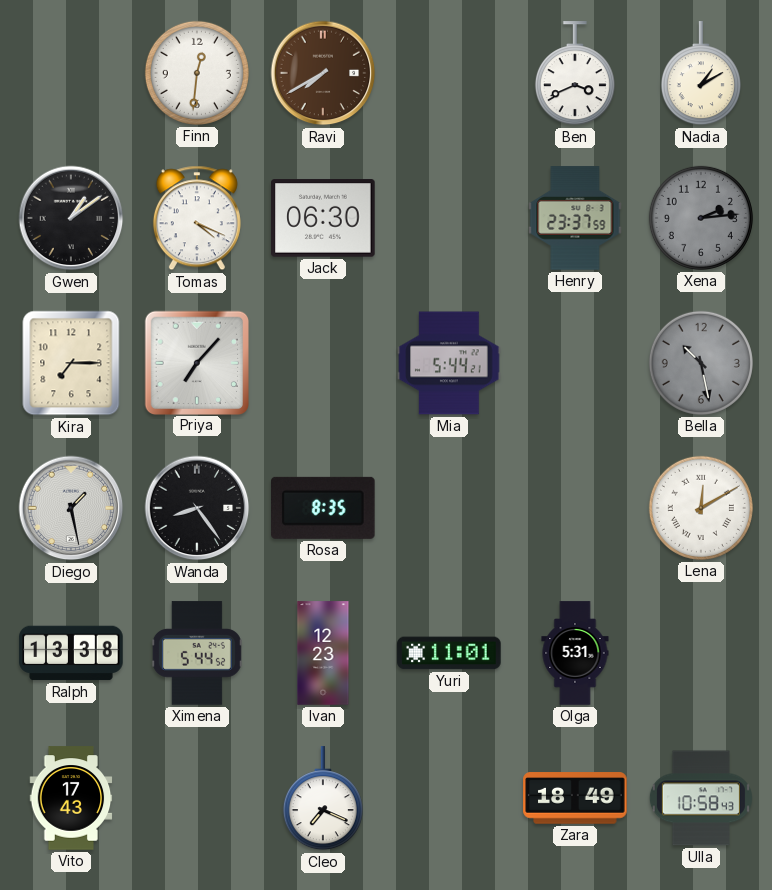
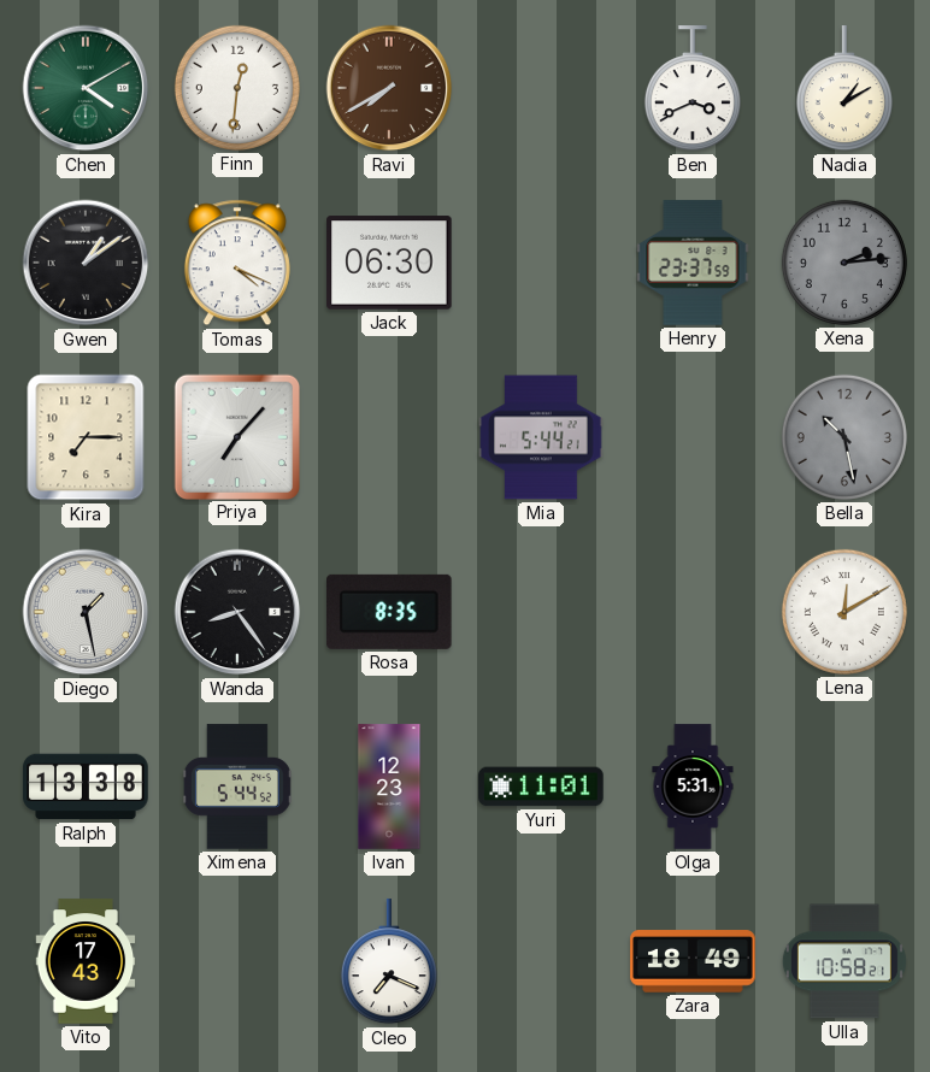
Chen: none -> 4:10 (86, 88)
Ulla: 10:58:43 -> 10:58:21 (844, 961)
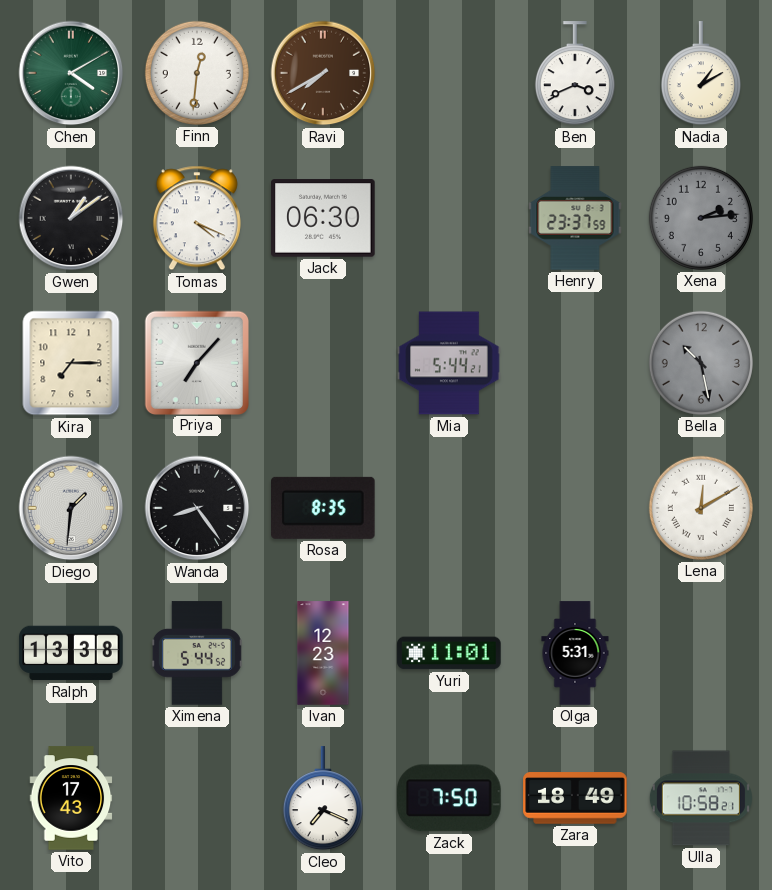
Diego: 1:28 -> 1:31 (71, 508)
Zack: none -> 7:50 (449, 798)
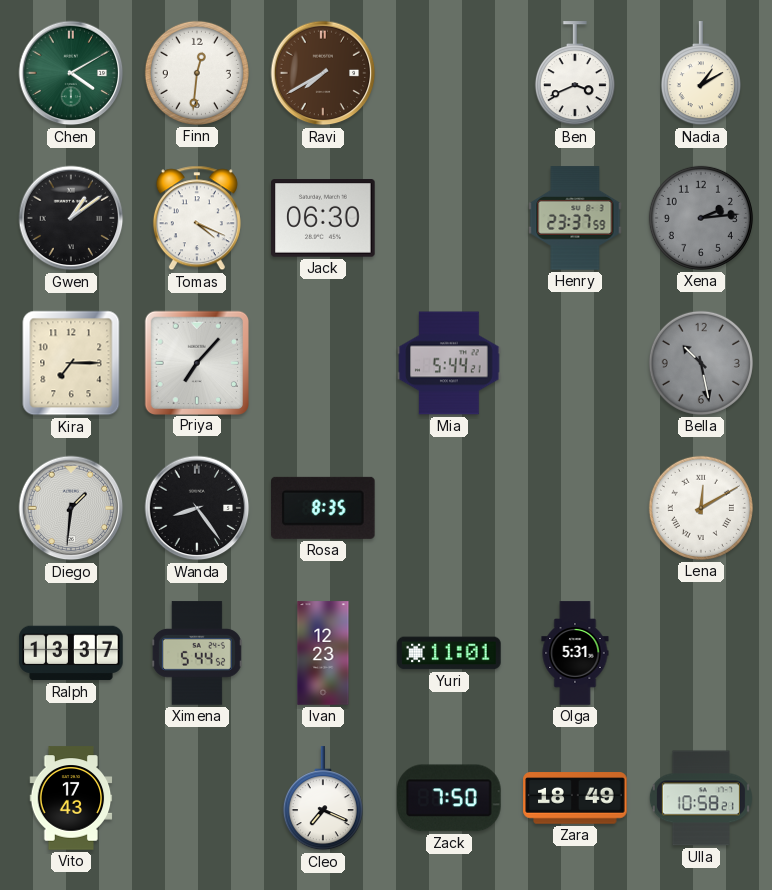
Ralph: 13:38 -> 13:37 (71, 653)
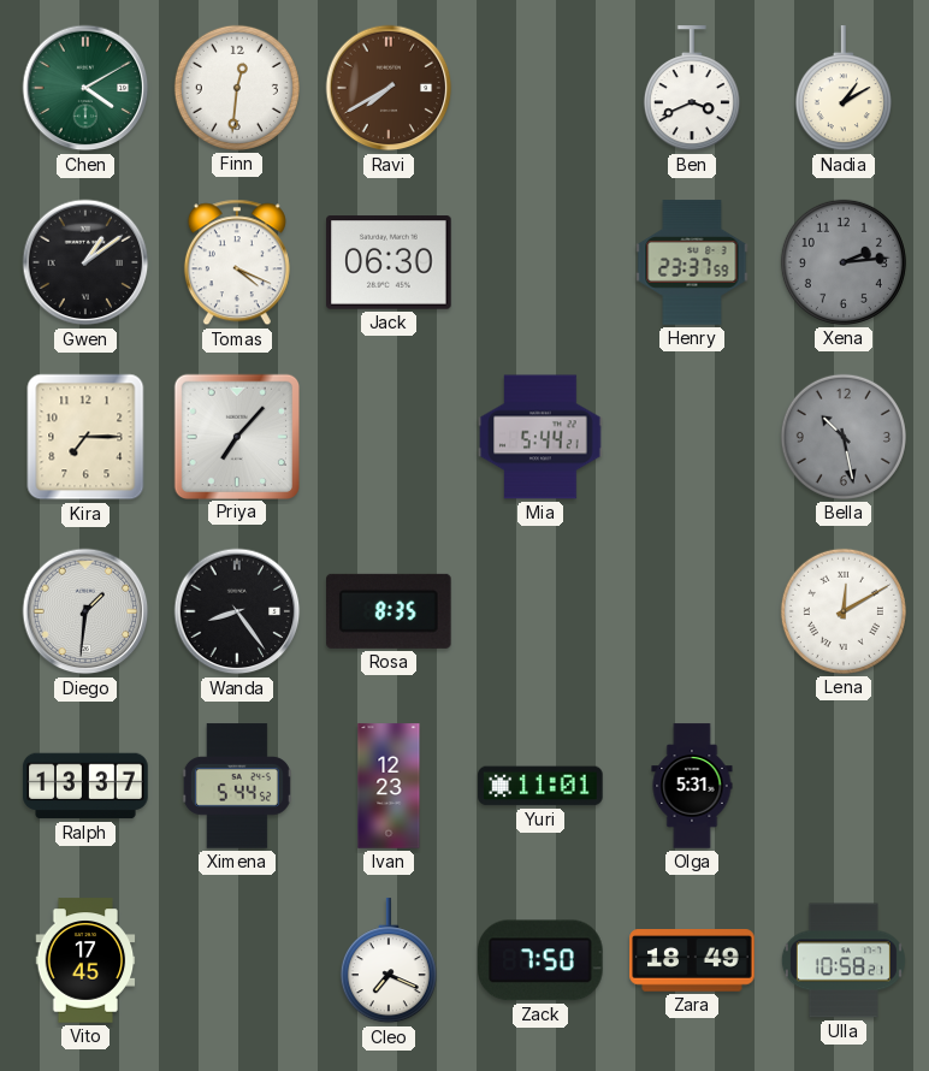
Vito: 17:43 -> 17:45 (85, 960)
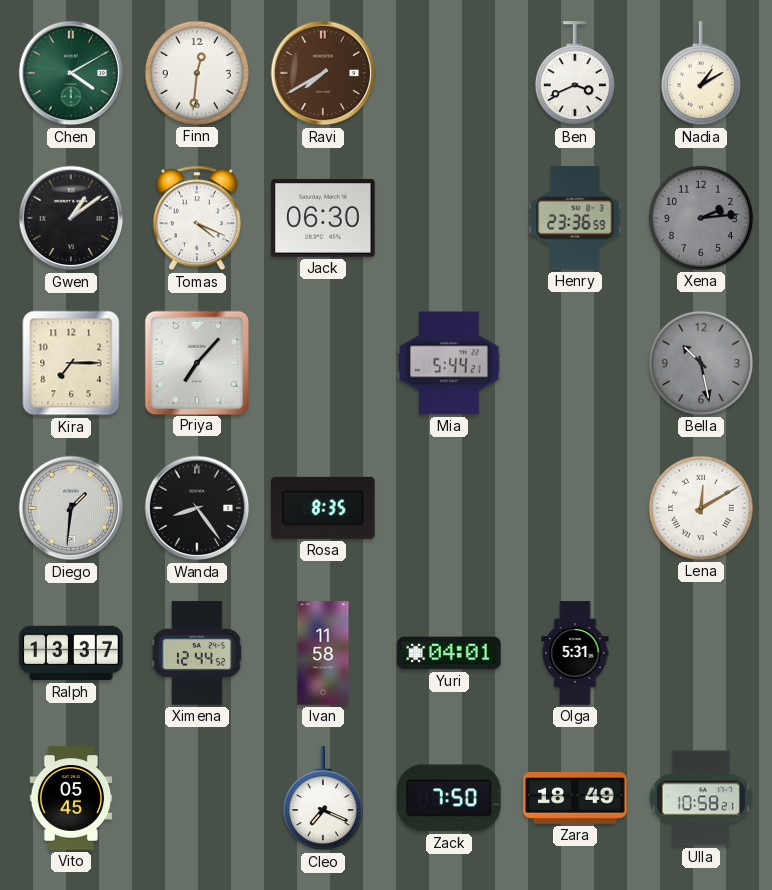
Henry: 23:37 -> 23:36 (575, 218)
Ximena: 5:44 -> 12:44 (197, 653)
Ivan: 12:23 -> 11:58 (323, 653)
Yuri: 11:01 -> 04:01 (449, 653)
Vito: 17:45 -> 05:45 (71, 798)
